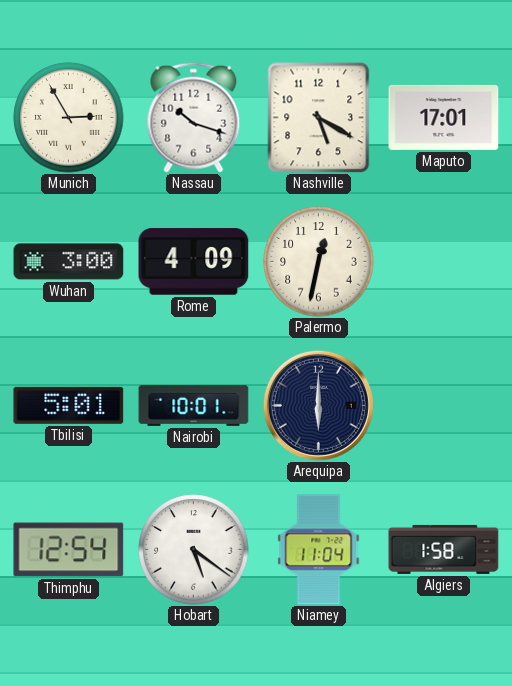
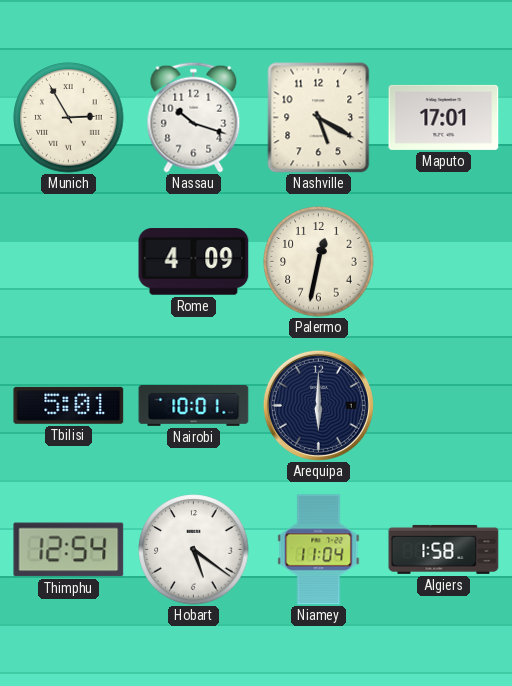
Wuhan: 3:00 -> none (69, 262)
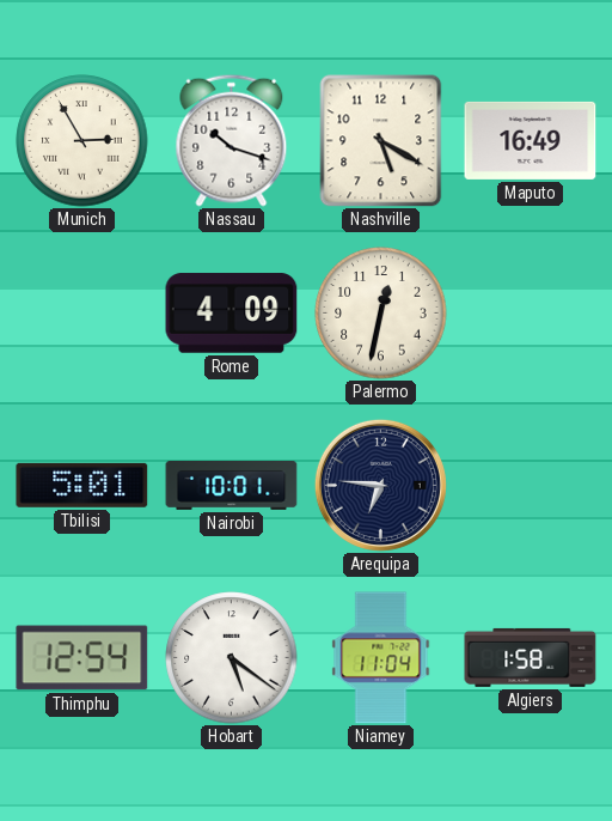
Maputo: 17:01 -> 16:49 (531, 140)
Arequipa: 6:00 -> 6:46 (380, 485)
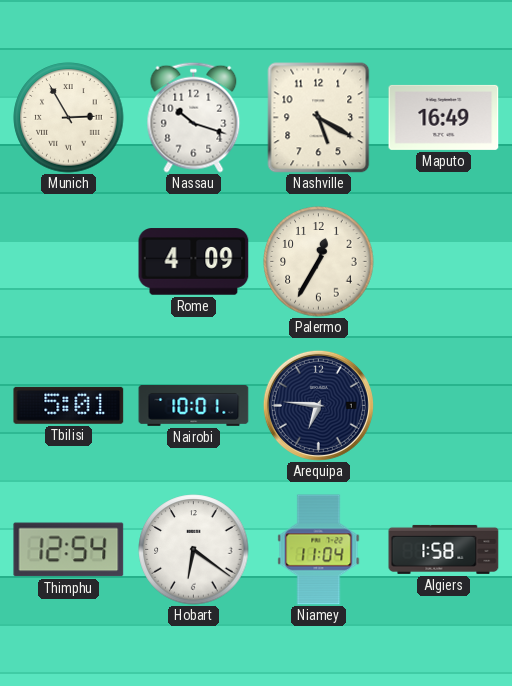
Palermo: 12:32 -> 12:35 (319, 262)
Hobart: 5:21 -> 6:21 (194, 550)
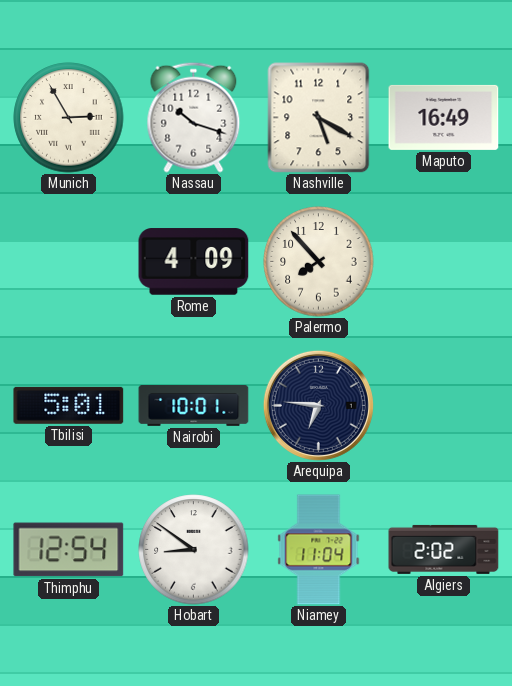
Palermo: 12:35 -> 7:53 (319, 262)
Hobart: 6:21 -> 8:51 (194, 550)
Algiers: 1:58 -> 2:02 (444, 549)
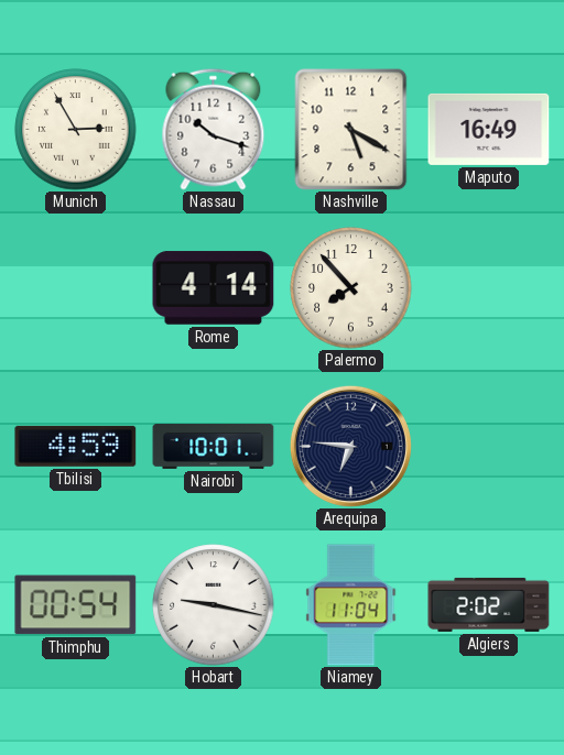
Rome: 4:09 -> 4:14 (214, 288)
Tbilisi: 5:01 -> 4:59 (76, 446)
Thimphu: 12:54 -> 00:54 (76, 605)
Hobart: 8:51 -> 9:17 (214, 605)
